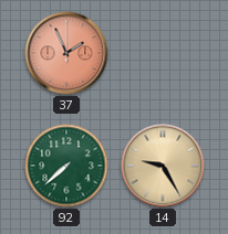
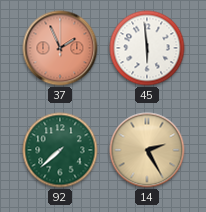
45: none -> 5:59 (147, 48)
14: 9:25 -> 2:25 (147, 150)
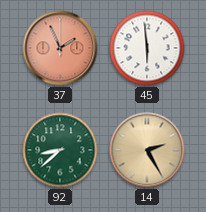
92: 7:38 -> 8:38 (60, 150)
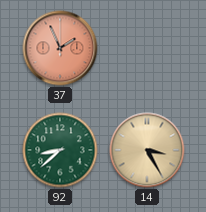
45: 5:59 -> none (147, 48)
14: 2:25 -> 3:25 (147, 150)
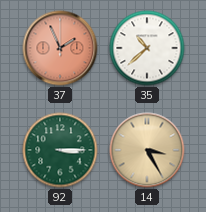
35: none -> 10:38 (147, 48)
92: 8:38 -> 3:15 (60, 150)
